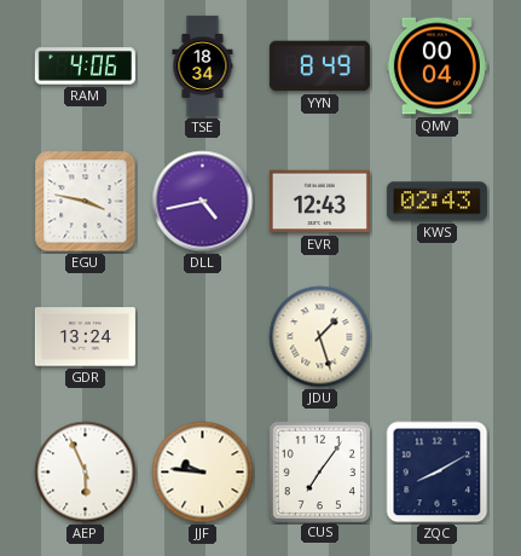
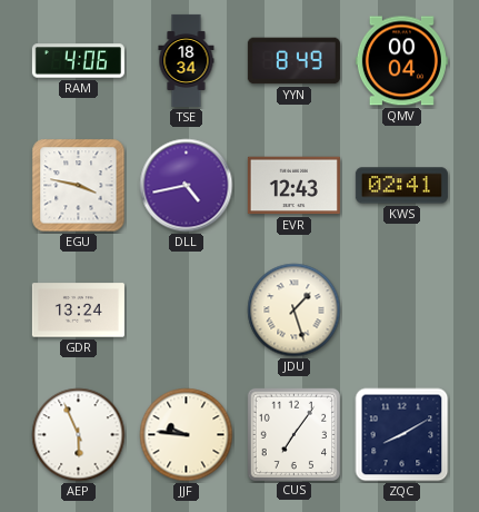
KWS: 02:43 -> 02:41 (401, 186)
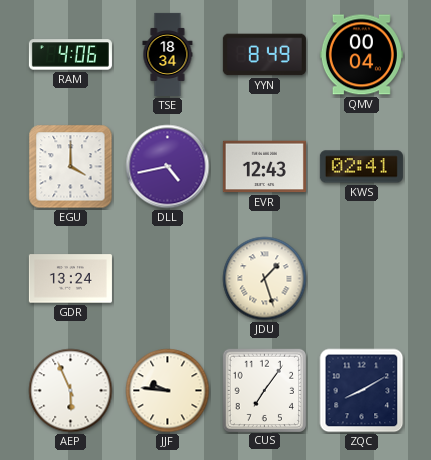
EGU: 3:47 -> 4:00 (71, 167)
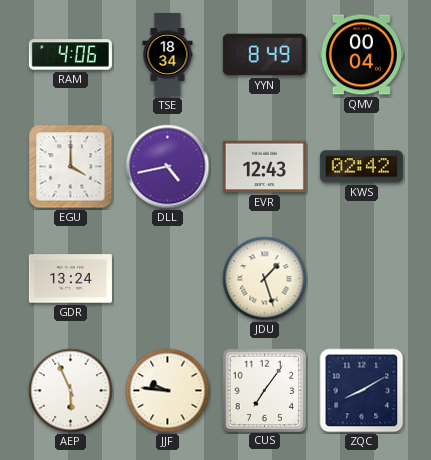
KWS: 02:41 -> 02:42 (361, 167)
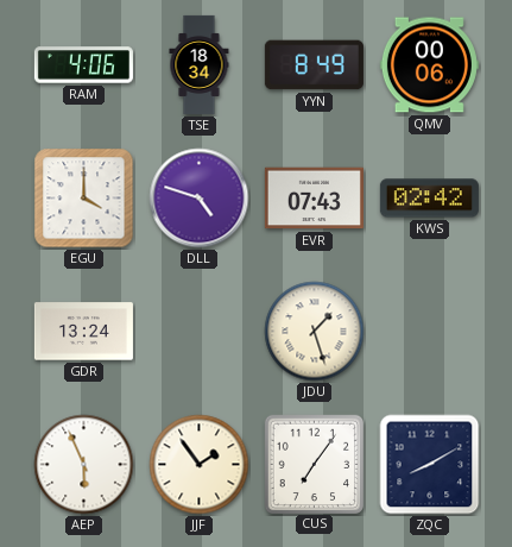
QMV: 00:04 -> 00:06 (429, 65)
DLL: 4:43 -> 4:48 (200, 199)
EVR: 12:43 -> 07:43 (314, 199)
JJF: 9:46 -> 1:54 (200, 465)
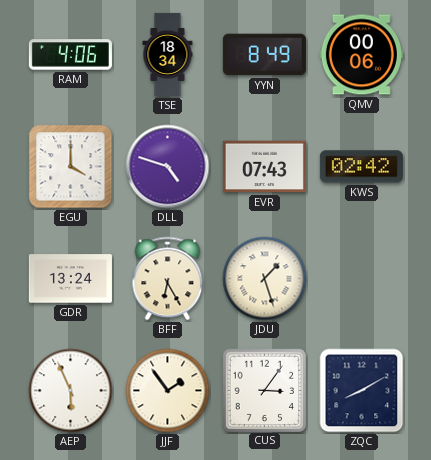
BFF: none -> 6:25 (168, 279)
CUS: 7:06 -> 3:06 (264, 390)
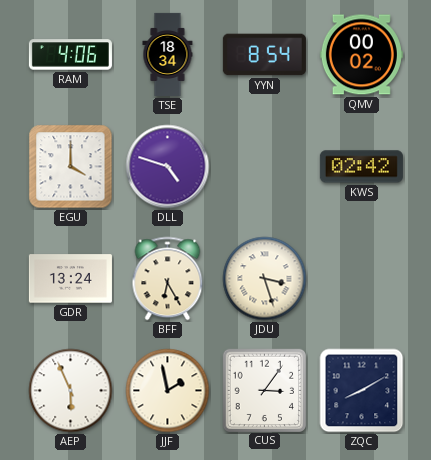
YYN: 8:49 -> 8:54 (264, 55)
QMV: 00:06 -> 00:02 (361, 55)
EVR: 07:43 -> none (264, 167)
JDU: 1:27 -> 3:27 (265, 279)
JJF: 1:54 -> 1:58 (168, 391)
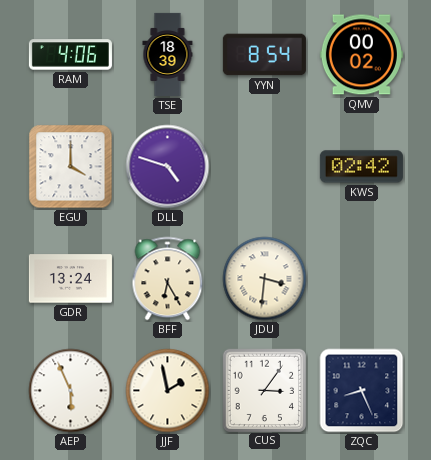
TSE: 18:34 -> 18:39 (168, 54)
JDU: 3:27 -> 3:31 (265, 279)
ZQC: 8:10 -> 8:26 (362, 391)
